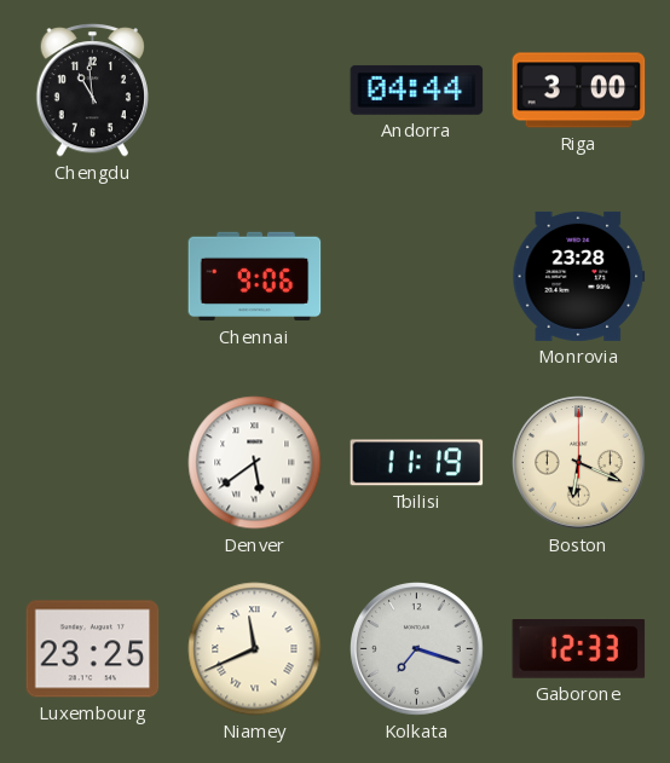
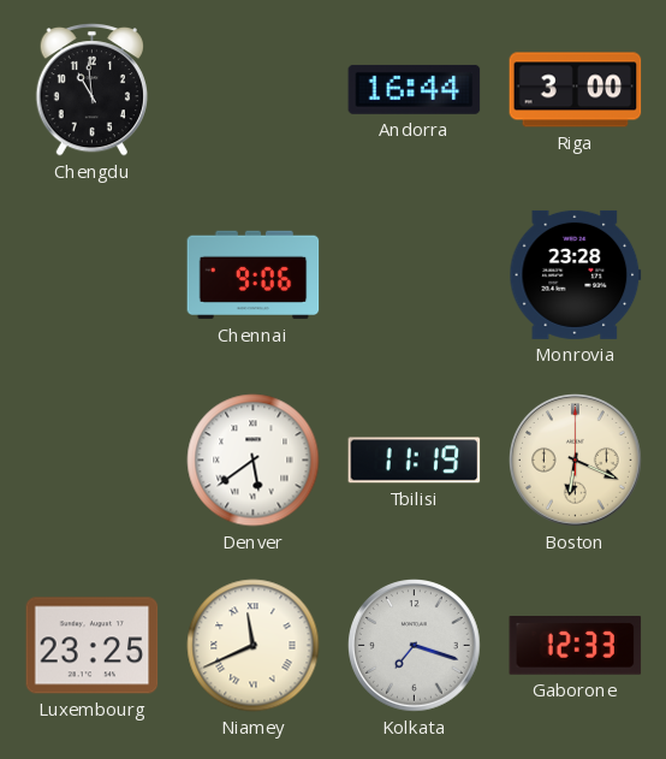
Andorra: 04:44 -> 16:44 (415, 89)
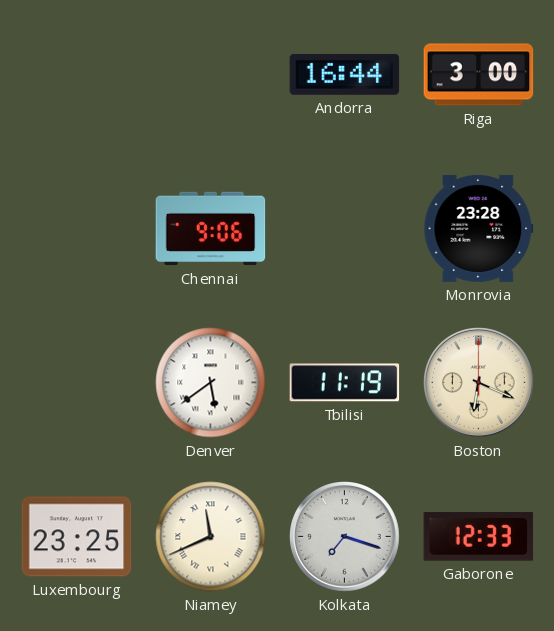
Chengdu: 10:59 -> none (91, 89)
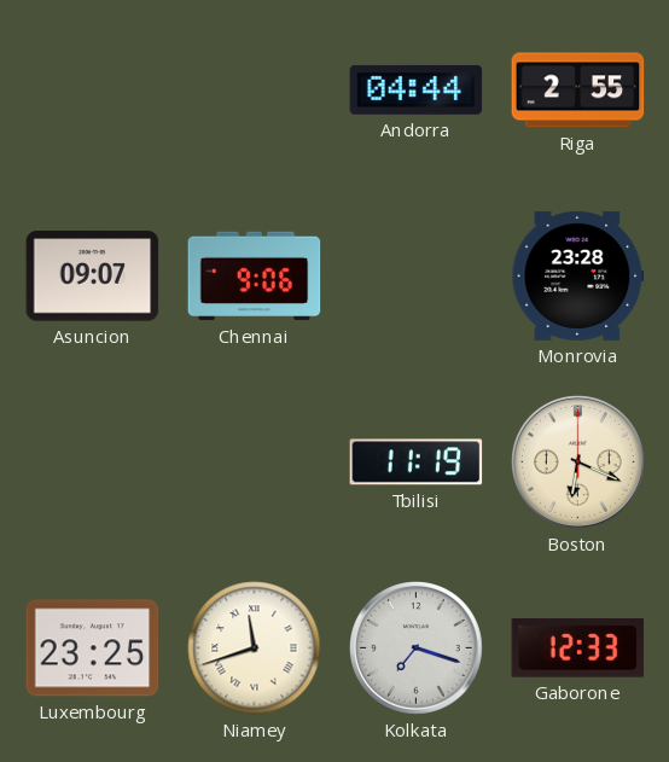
Andorra: 16:44 -> 04:44 (417, 89)
Riga: 3:00 -> 2:55 (578, 91)
Asuncion: none -> 09:07 (93, 277)
Denver: 5:39 -> none (211, 383)
Niamey: 11:41 -> 11:42 (255, 648)
